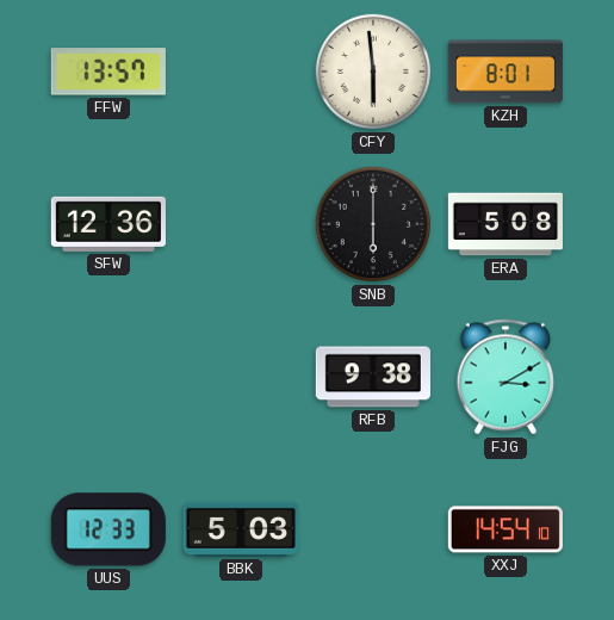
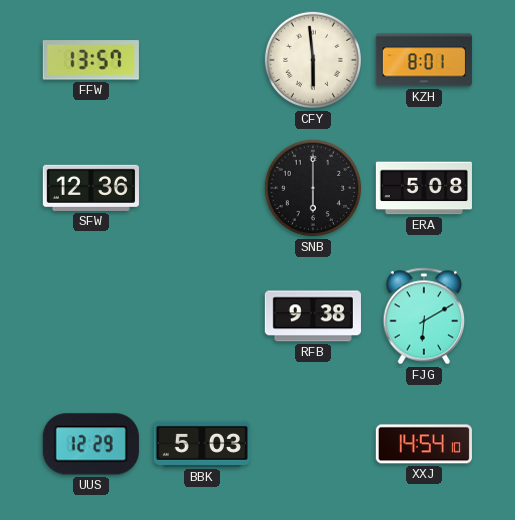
FJG: 3:10 -> 6:10 (424, 316)
UUS: 12:33 -> 12:29 (91, 444)
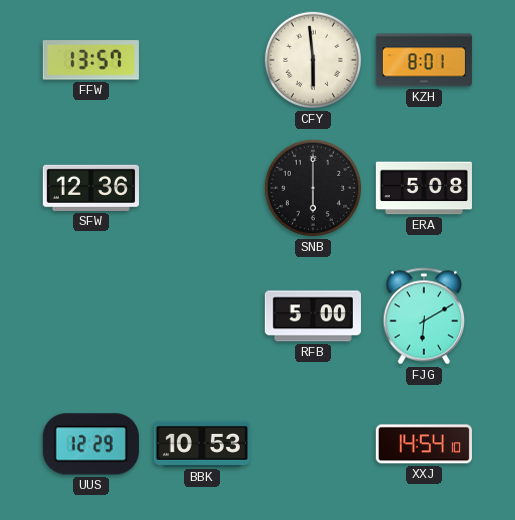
RFB: 9:38 -> 5:00 (313, 316)
BBK: 5:03 -> 10:53 (202, 444)
